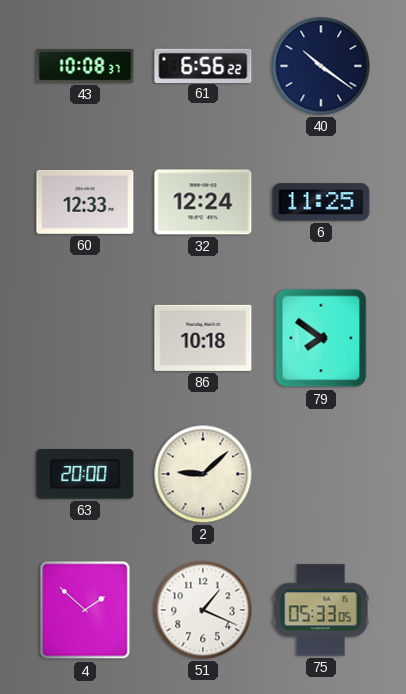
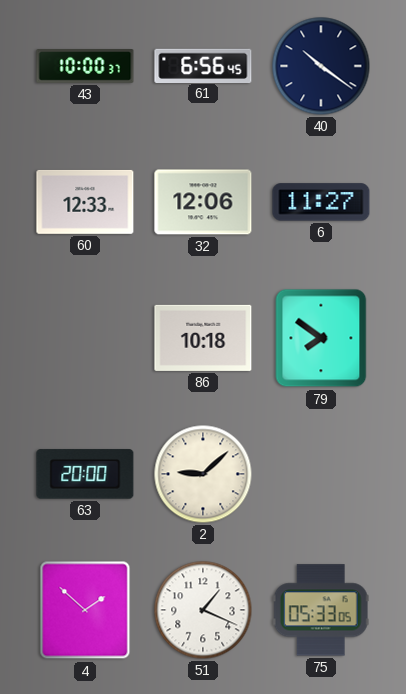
43: 10:08 -> 10:00 (85, 66)
61: 6:56:22 -> 6:56:45 (203, 65)
32: 12:24 -> 12:06 (203, 202)
6: 11:25 -> 11:27 (321, 202)
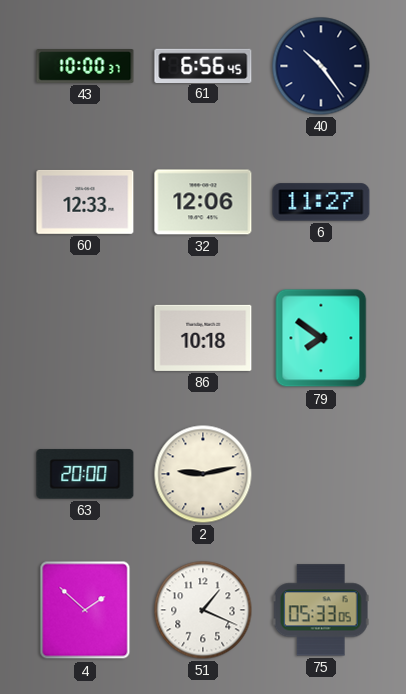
40: 10:21 -> 10:24 (321, 66)
2: 9:08 -> 9:13 (203, 474)
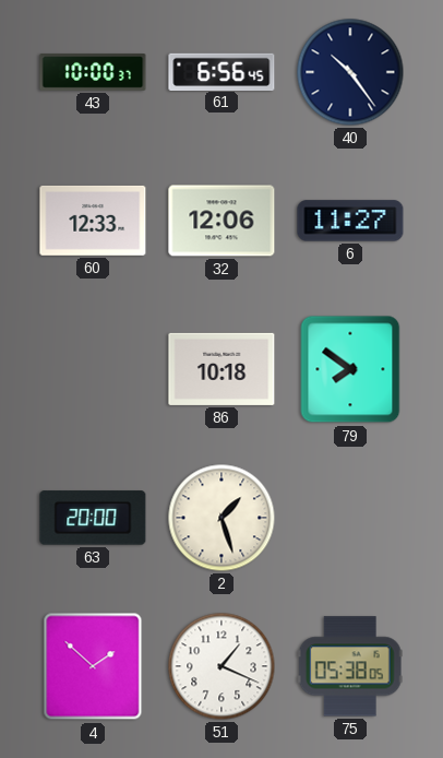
2: 9:13 -> 1:27 (221, 518)
75: 05:33 -> 05:38 (350, 666)
